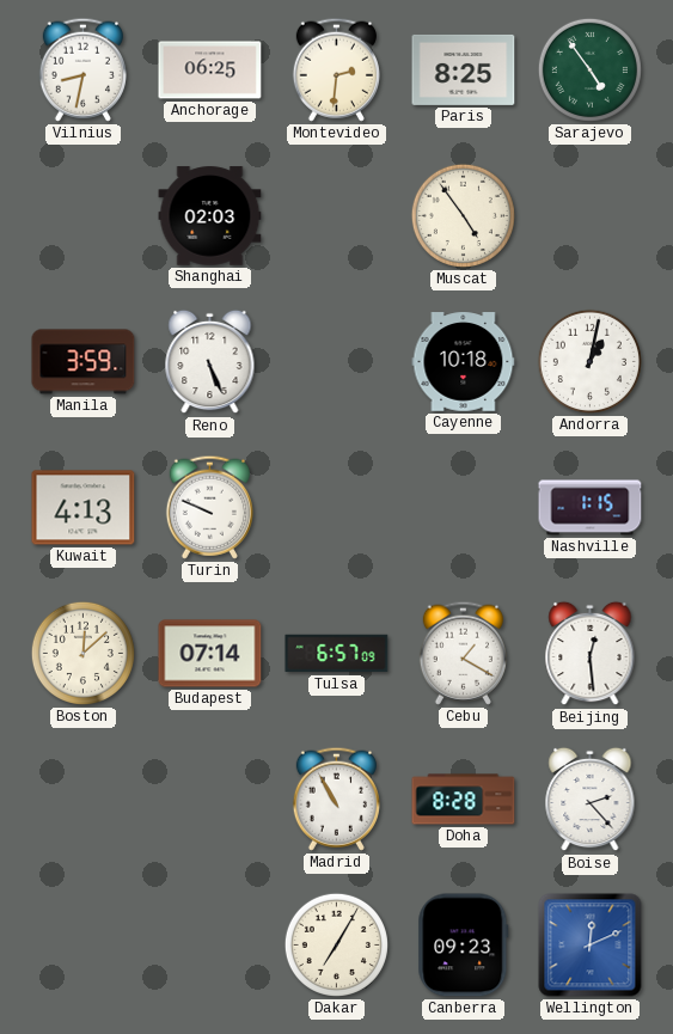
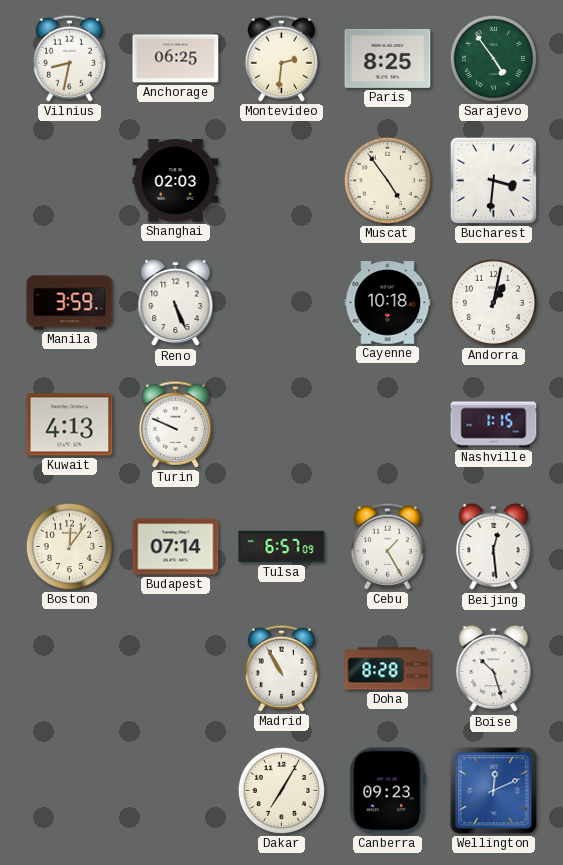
Bucharest: none -> 3:31 (493, 180)
Boston: 12:08 -> 12:06 (69, 546)
Cebu: 1:20 -> 1:25 (387, 546)
Boise: 2:23 -> 10:27 (494, 669)
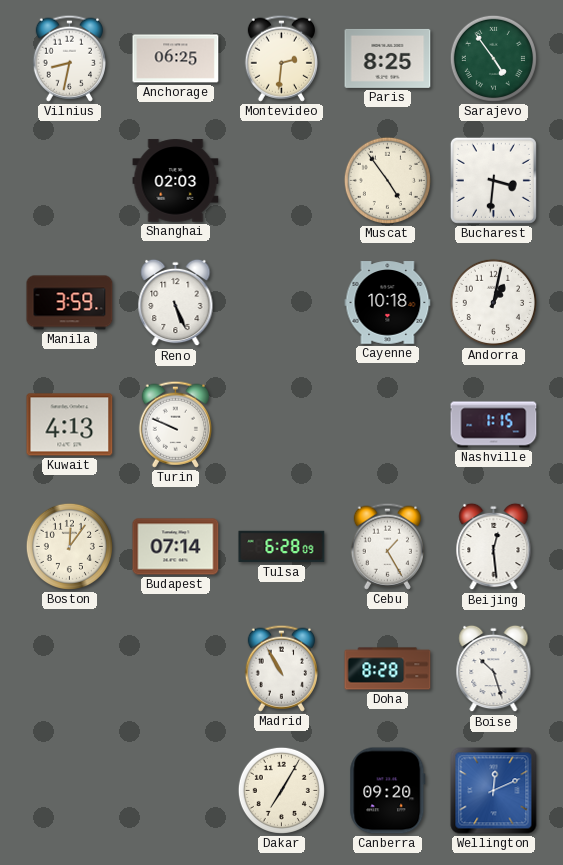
Tulsa: 6:57 -> 6:28 (282, 547)
Canberra: 09:23 -> 09:20 (388, 791)
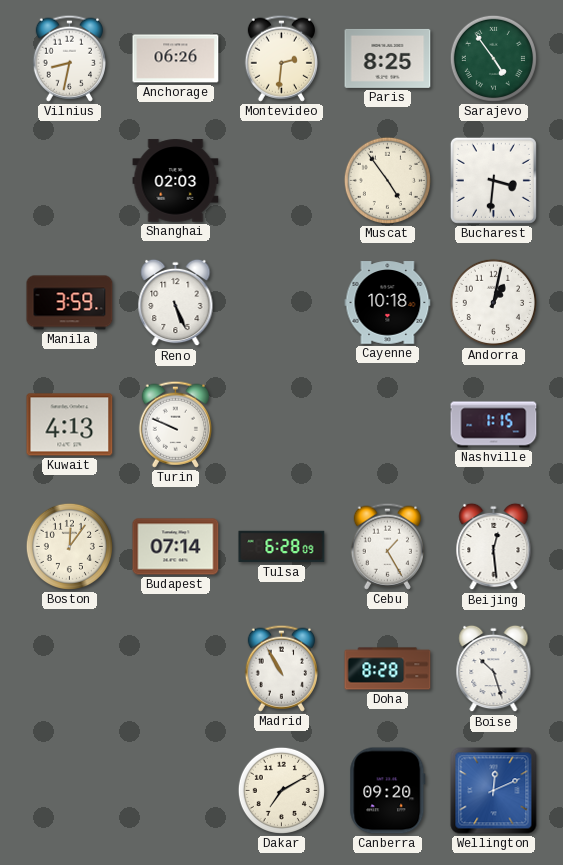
Anchorage: 06:25 -> 06:26 (176, 59)
Dakar: 7:05 -> 7:10 (281, 790)
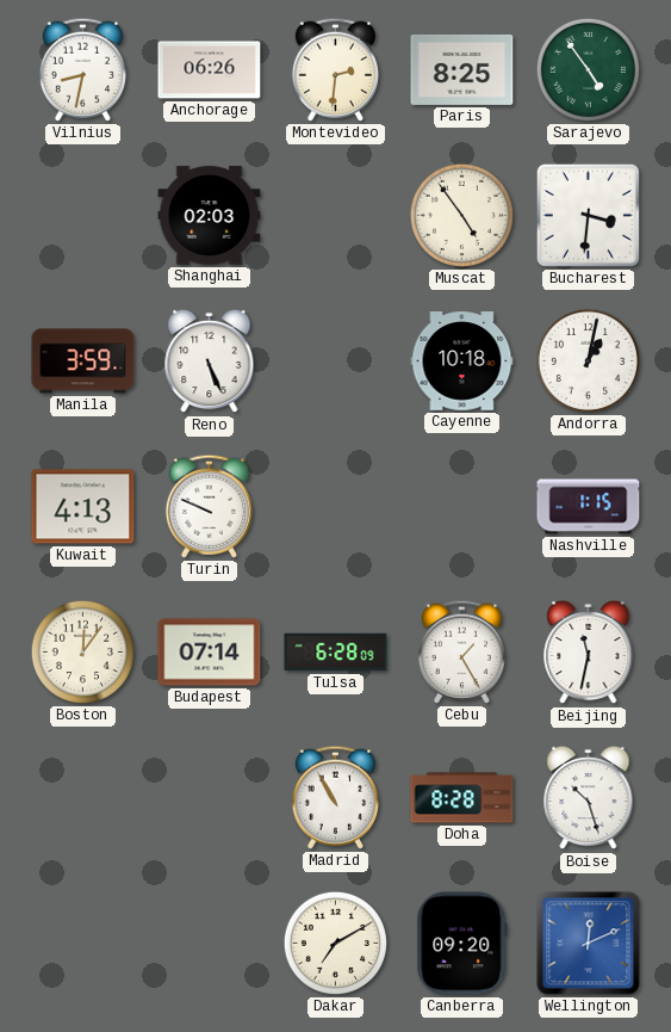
Beijing: 12:29 -> 11:32 (589, 653)
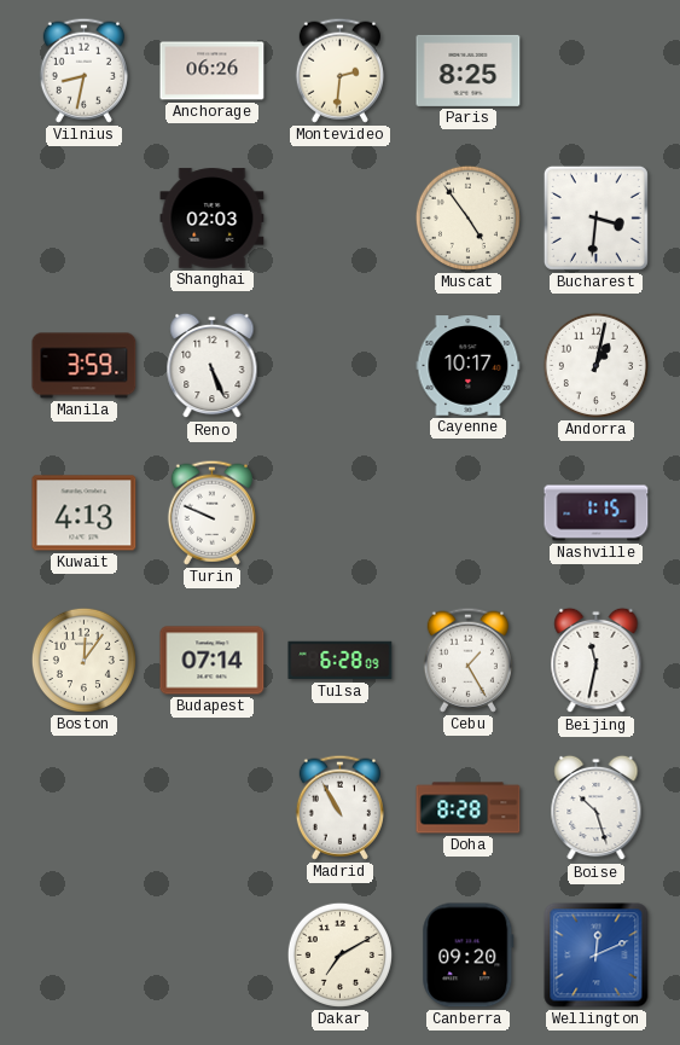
Sarajevo: 4:54 -> none (588, 69)
Cayenne: 10:18 -> 10:17 (469, 366)
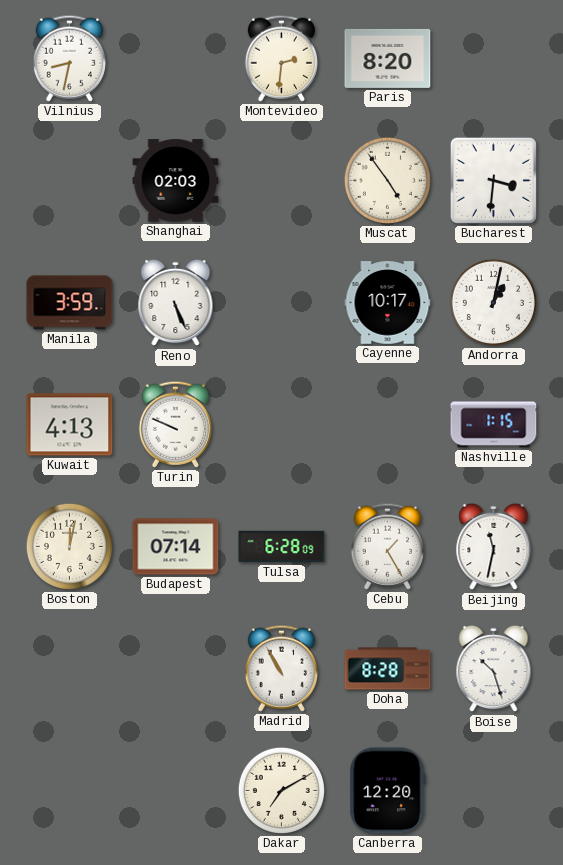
Anchorage: 06:26 -> none (213, 71)
Paris: 8:25 -> 8:20 (388, 58)
Boston: 12:06 -> 12:02 (69, 546)
Canberra: 09:20 -> 12:20 (388, 791)
Wellington: 12:11 -> none (597, 956)
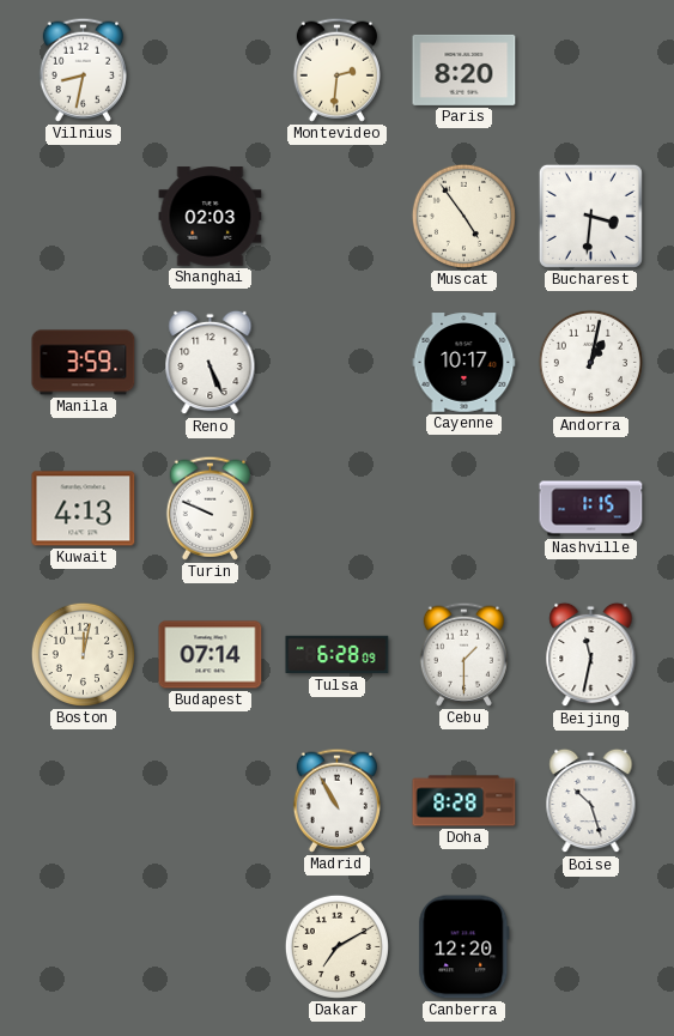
Cebu: 1:25 -> 1:30 (463, 654)
